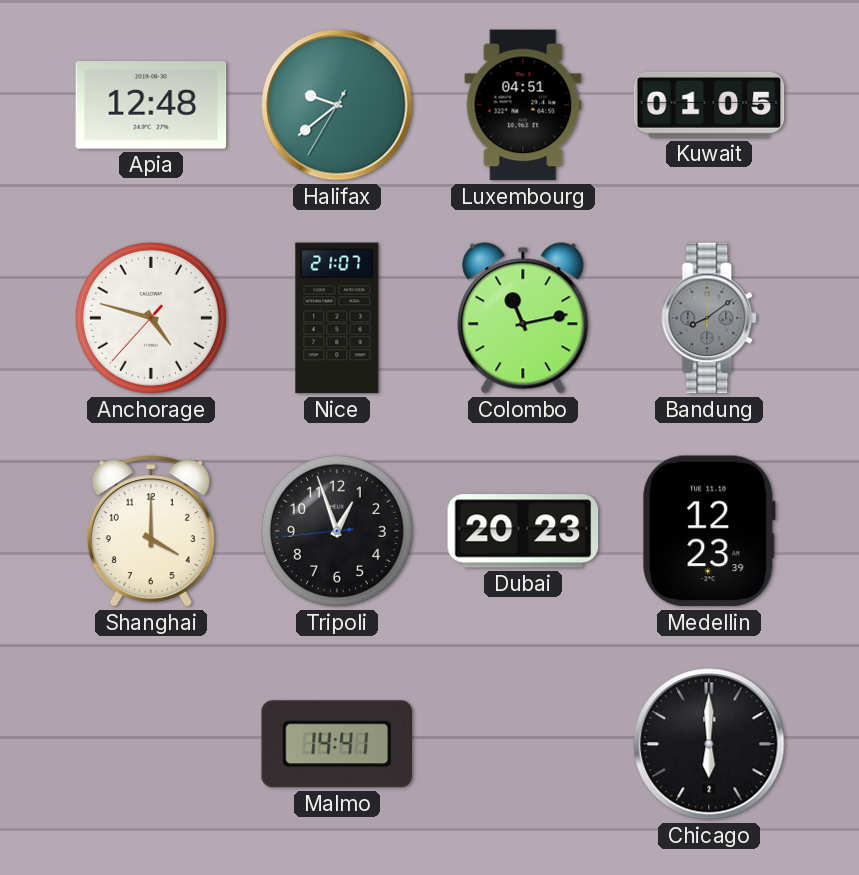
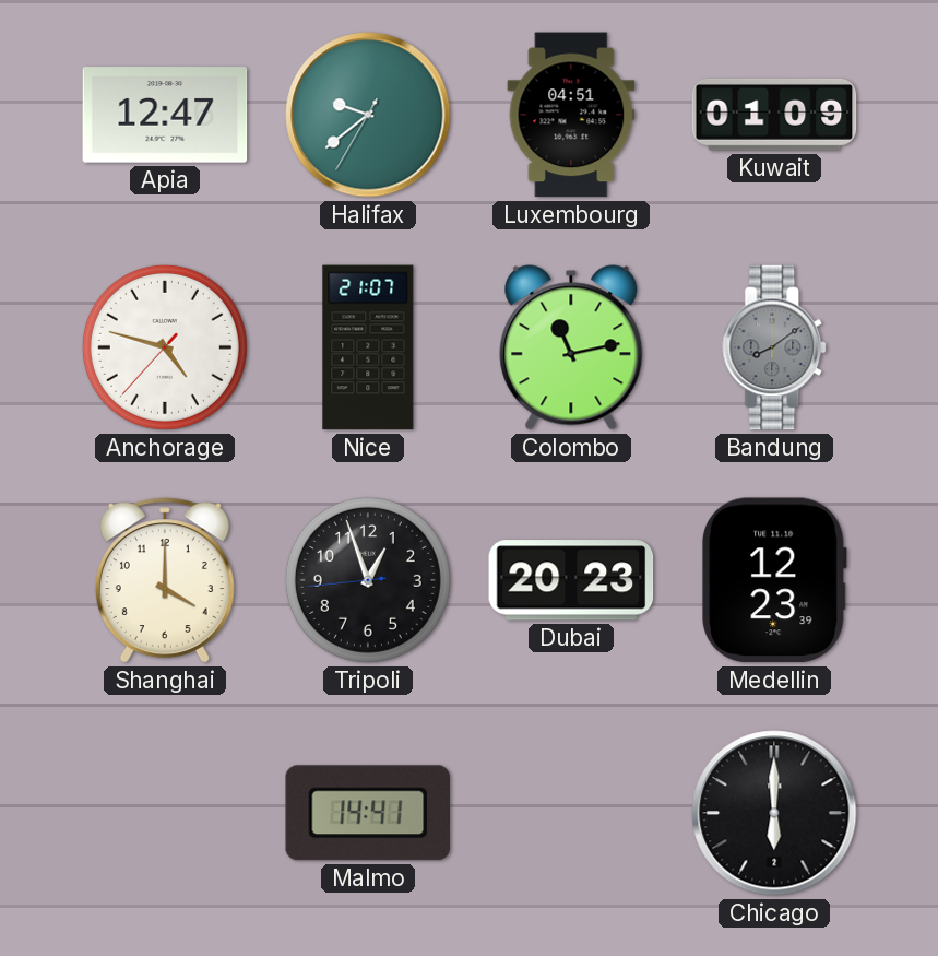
Apia: 12:48 -> 12:47 (165, 115)
Kuwait: 01:05 -> 01:09 (774, 115)
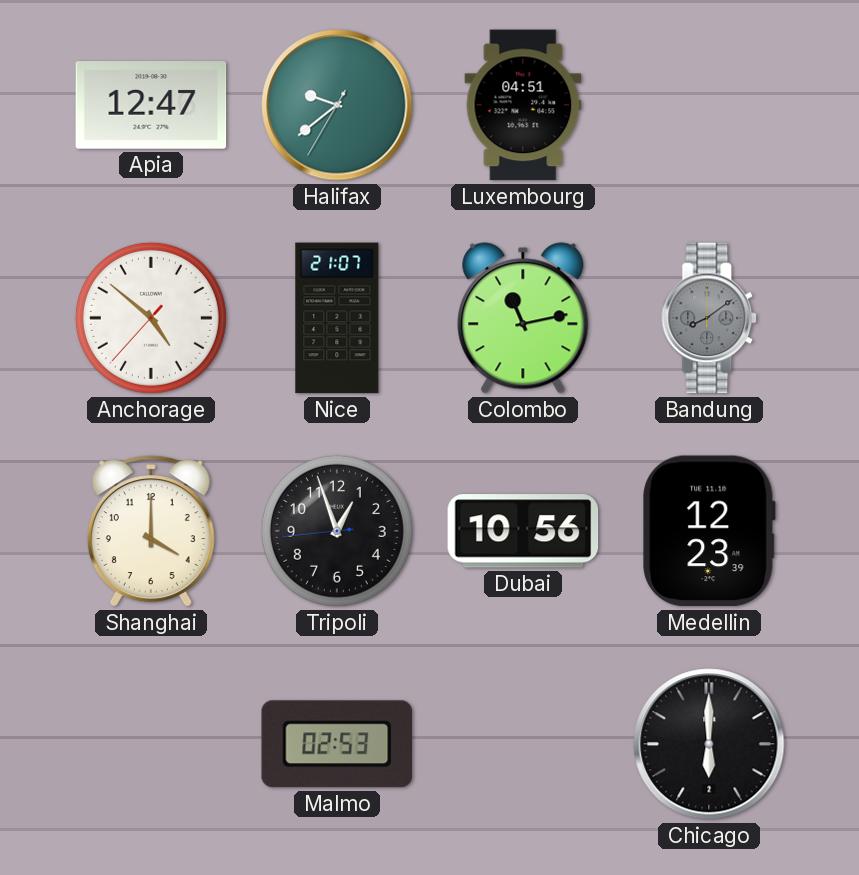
Kuwait: 01:09 -> none (774, 115)
Anchorage: 4:47 -> 4:51 (151, 318)
Dubai: 20:23 -> 10:56 (523, 531)
Malmo: 14:41 -> 02:53 (336, 744)
